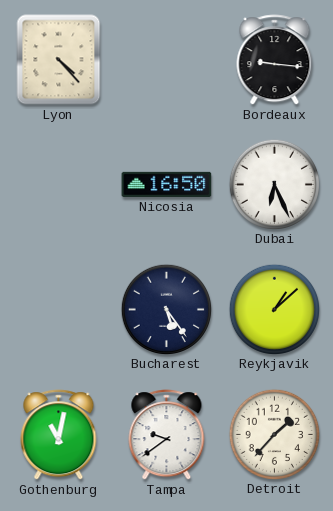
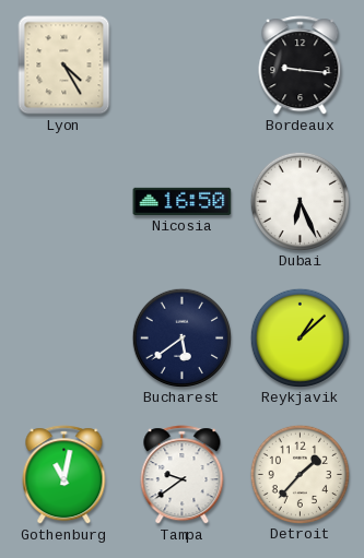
Lyon: 4:23 -> 4:25 (64, 66)
Bucharest: 5:24 -> 5:39 (181, 337)
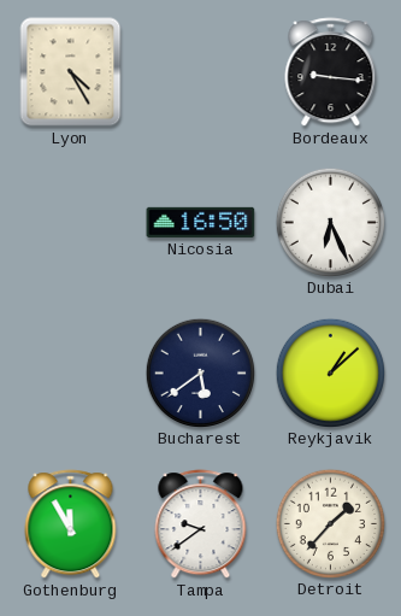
Gothenburg: 11:02 -> 11:55 (71, 524)
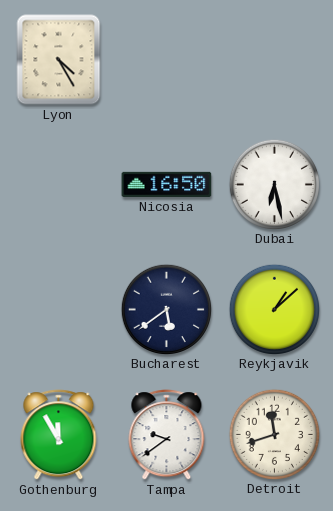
Bordeaux: 9:16 -> none (331, 72)
Dubai: 6:26 -> 6:28 (274, 184)
Detroit: 1:37 -> 11:42 (274, 434)
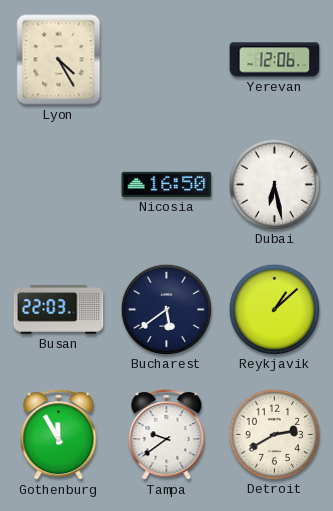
Yerevan: none -> 12:06 (275, 60)
Busan: none -> 22:03 (59, 310)
Detroit: 11:42 -> 2:40 (274, 434)
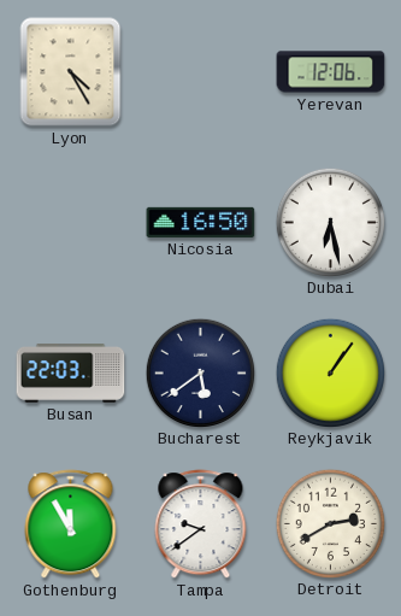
Reykjavik: 1:08 -> 1:06 (330, 372)
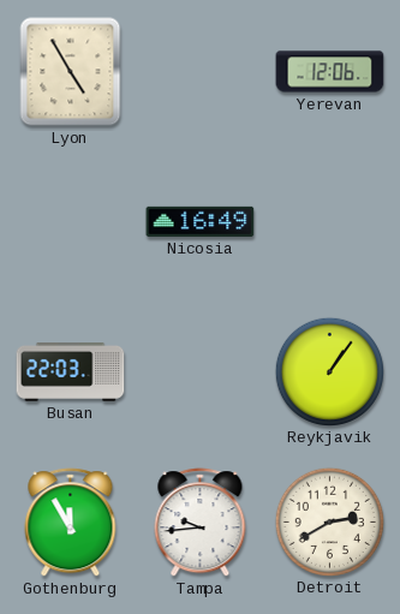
Lyon: 4:25 -> 4:55 (71, 72)
Nicosia: 16:50 -> 16:49 (201, 221)
Dubai: 6:28 -> none (330, 222)
Bucharest: 5:39 -> none (200, 372)
Tampa: 9:39 -> 9:44 (201, 523)
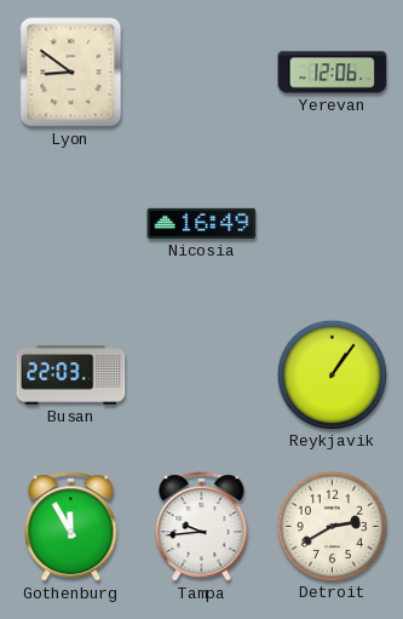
Lyon: 4:55 -> 8:51 (71, 73)
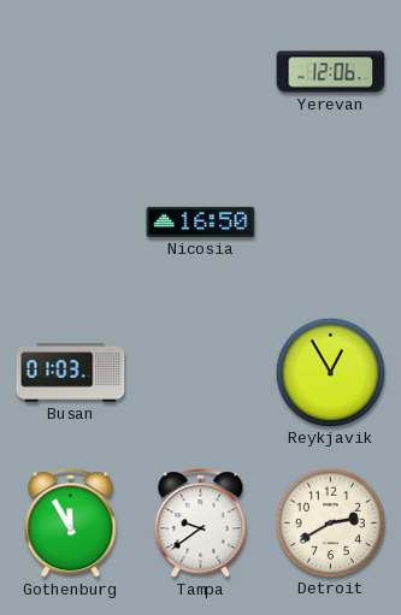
Lyon: 8:51 -> none (71, 73)
Nicosia: 16:49 -> 16:50 (201, 221)
Busan: 22:03 -> 01:03 (71, 373)
Reykjavik: 1:06 -> 12:55 (330, 372)
Tampa: 9:44 -> 9:39 (201, 524)
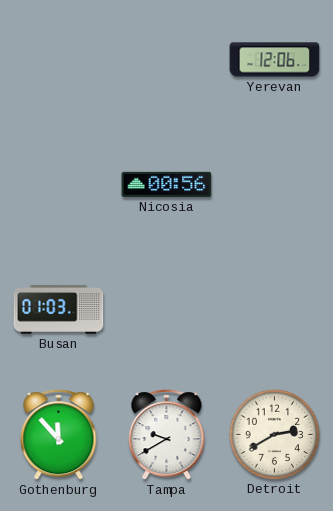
Nicosia: 16:50 -> 00:56 (167, 184)
Reykjavik: 12:55 -> none (330, 372)
Gothenburg: 11:55 -> 11:53 (59, 435)
Tampa: 9:39 -> 9:40 (167, 435)
